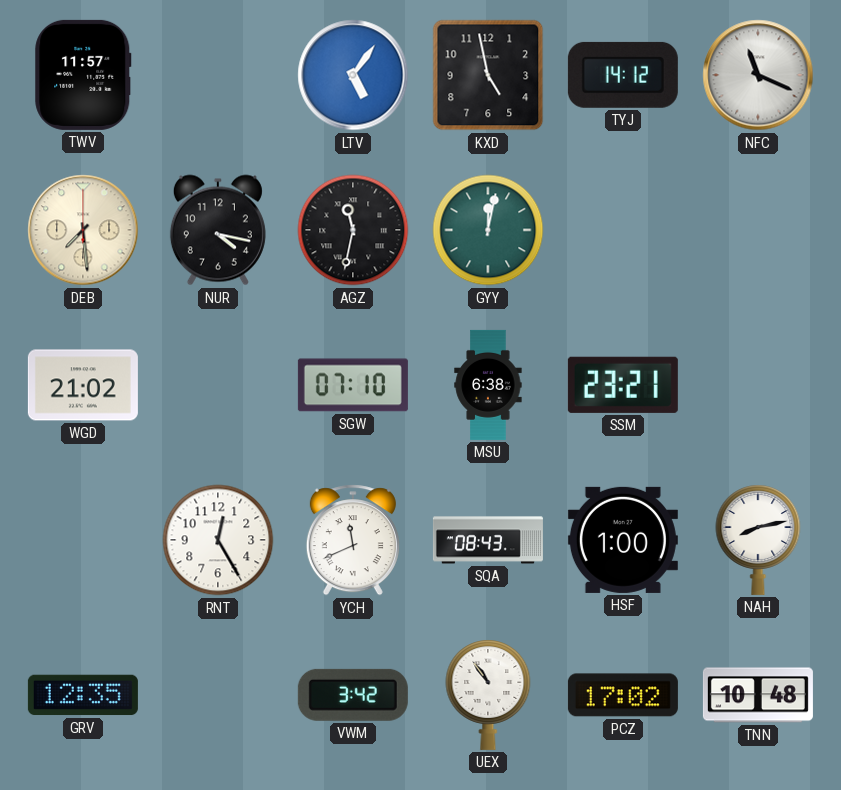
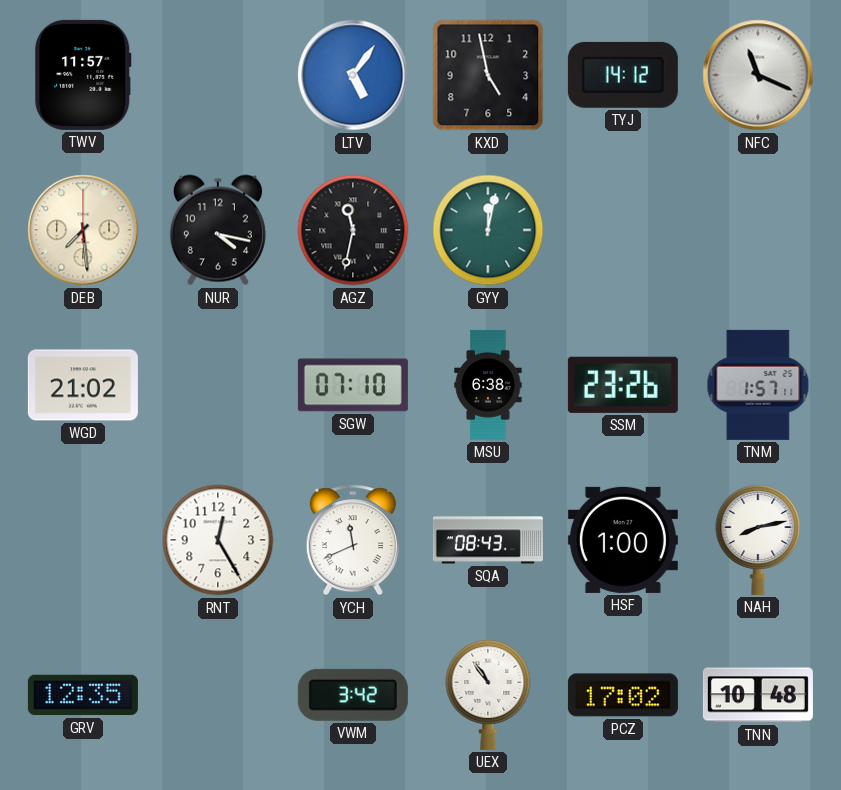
SSM: 23:21 -> 23:26 (623, 385)
TNM: none -> 1:57 (758, 385)
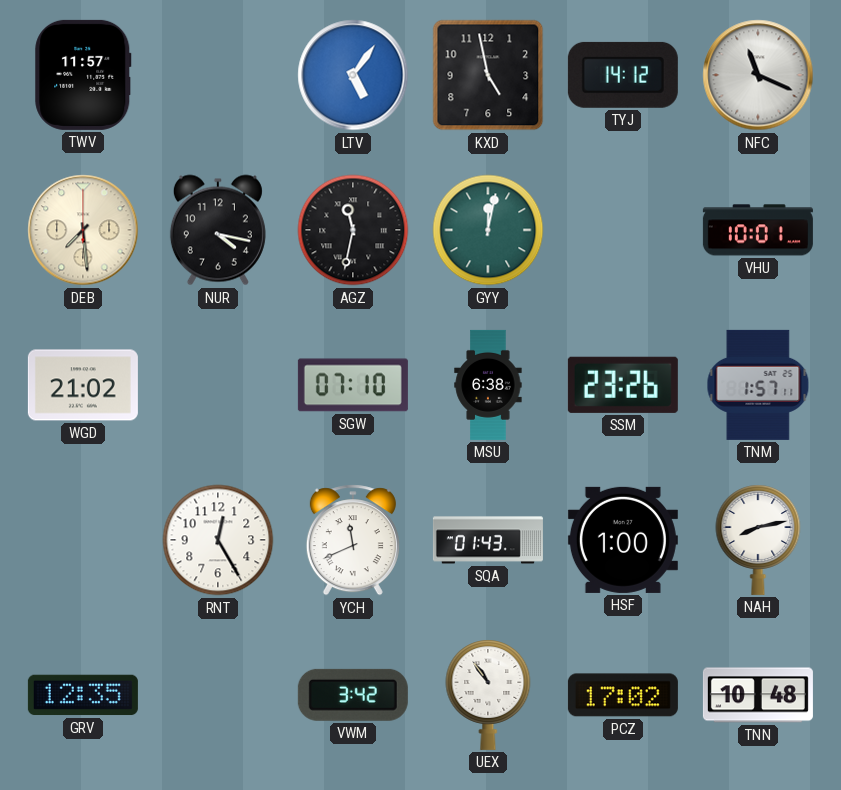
VHU: none -> 10:01 (758, 230)
SQA: 08:43 -> 01:43 (488, 540)
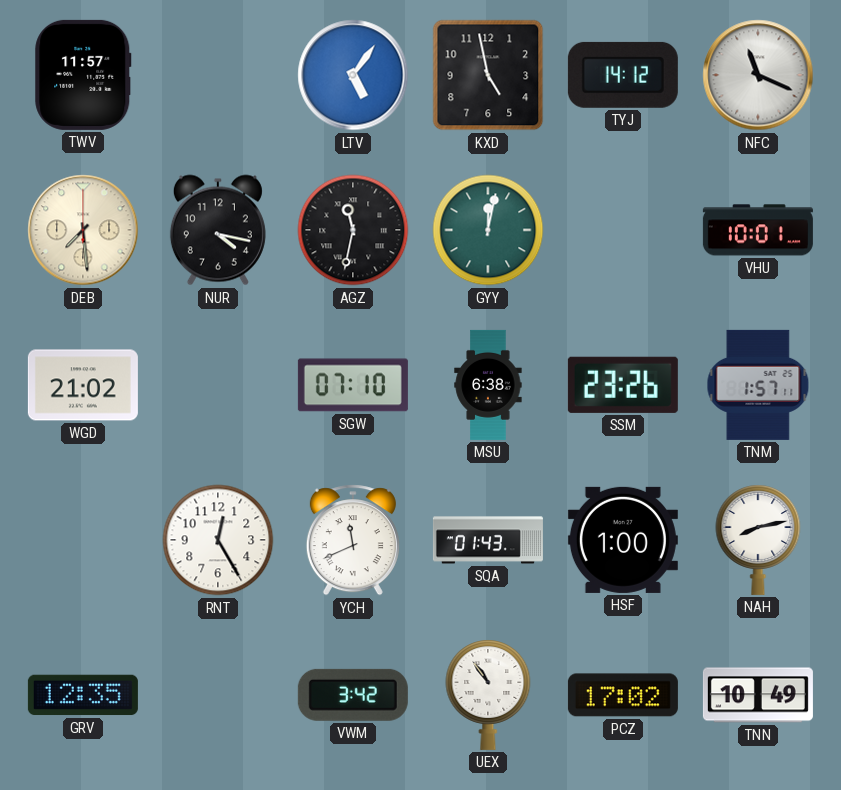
TNN: 10:48 -> 10:49 (758, 695)
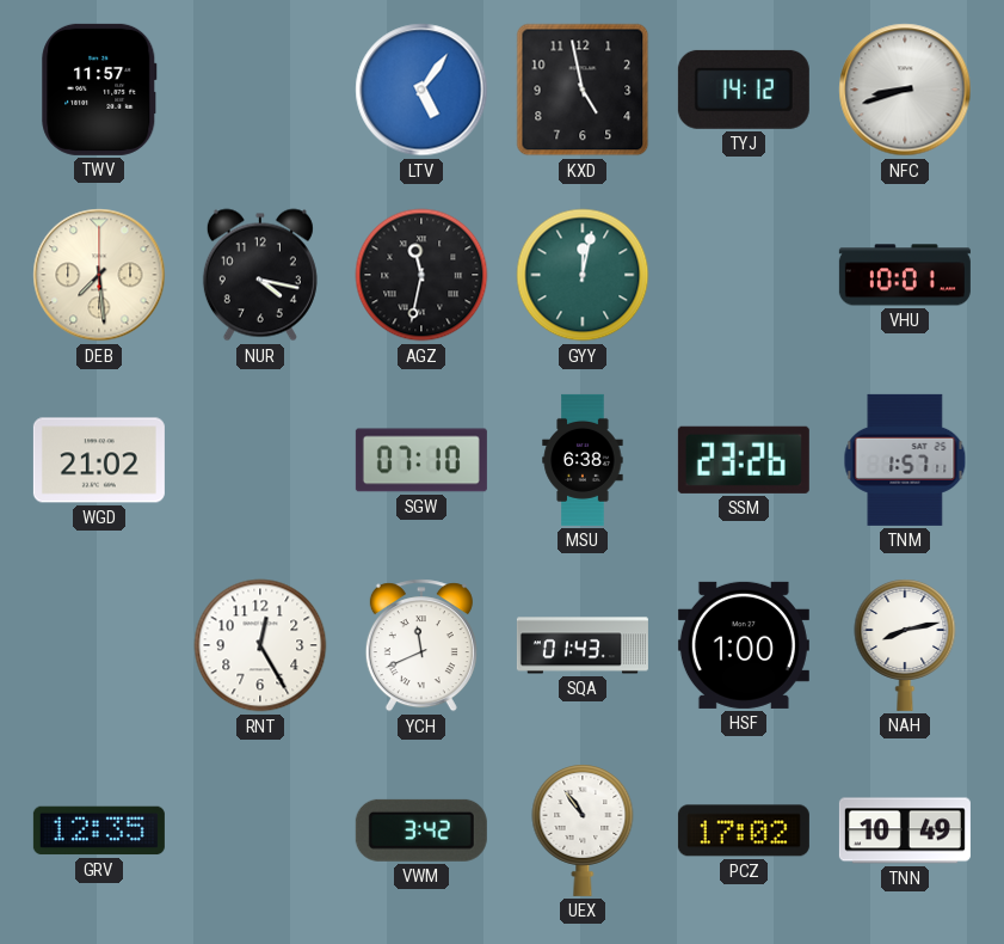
NFC: 11:19 -> 8:42 (905, 90)
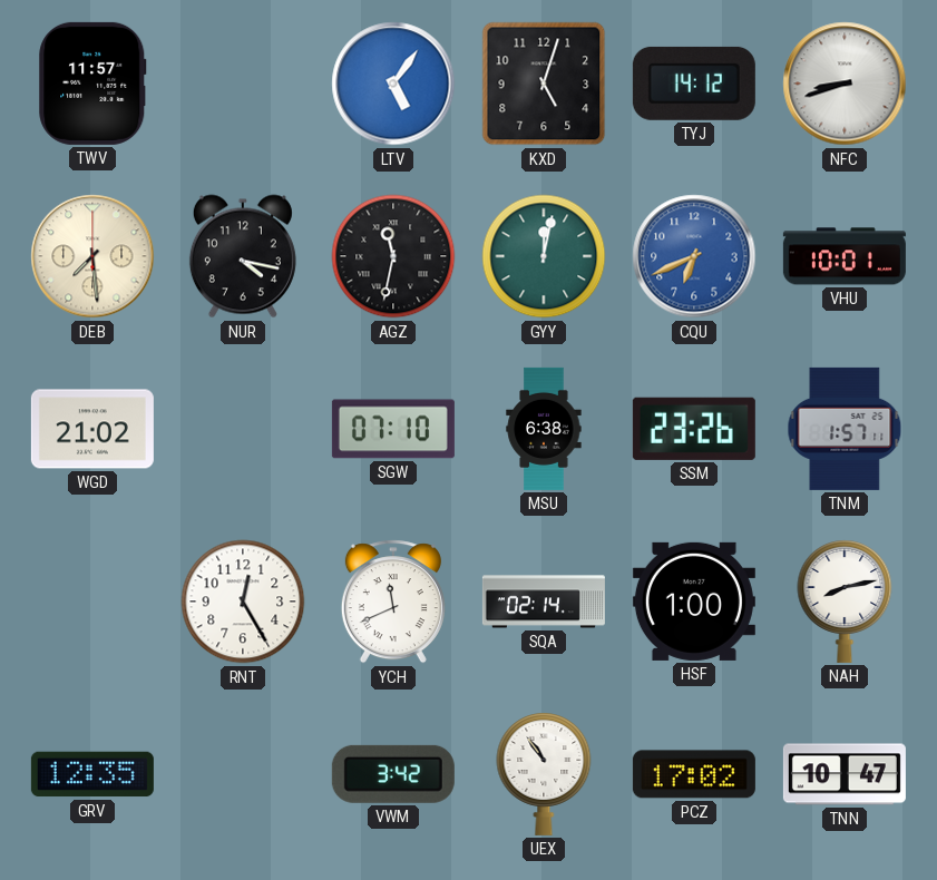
KXD: 4:58 -> 5:03 (544, 84)
CQU: none -> 6:41 (694, 256)
SQA: 01:43 -> 02:14 (544, 602)
TNN: 10:49 -> 10:47 (845, 774)
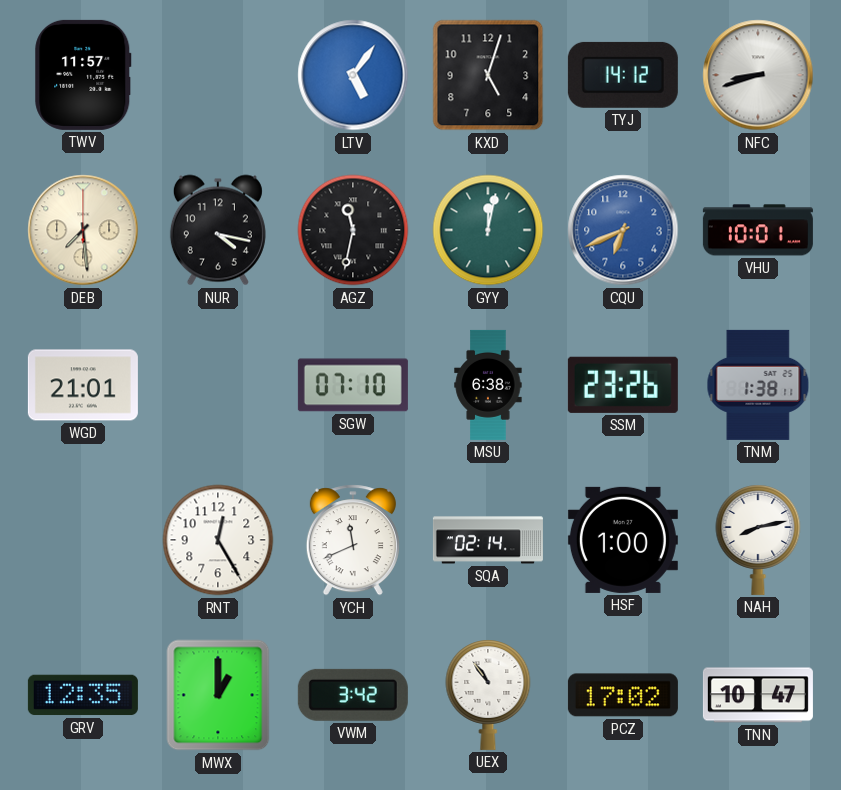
WGD: 21:02 -> 21:01 (83, 385)
TNM: 1:57 -> 1:38 (758, 385)
MWX: none -> 1:00 (218, 695)
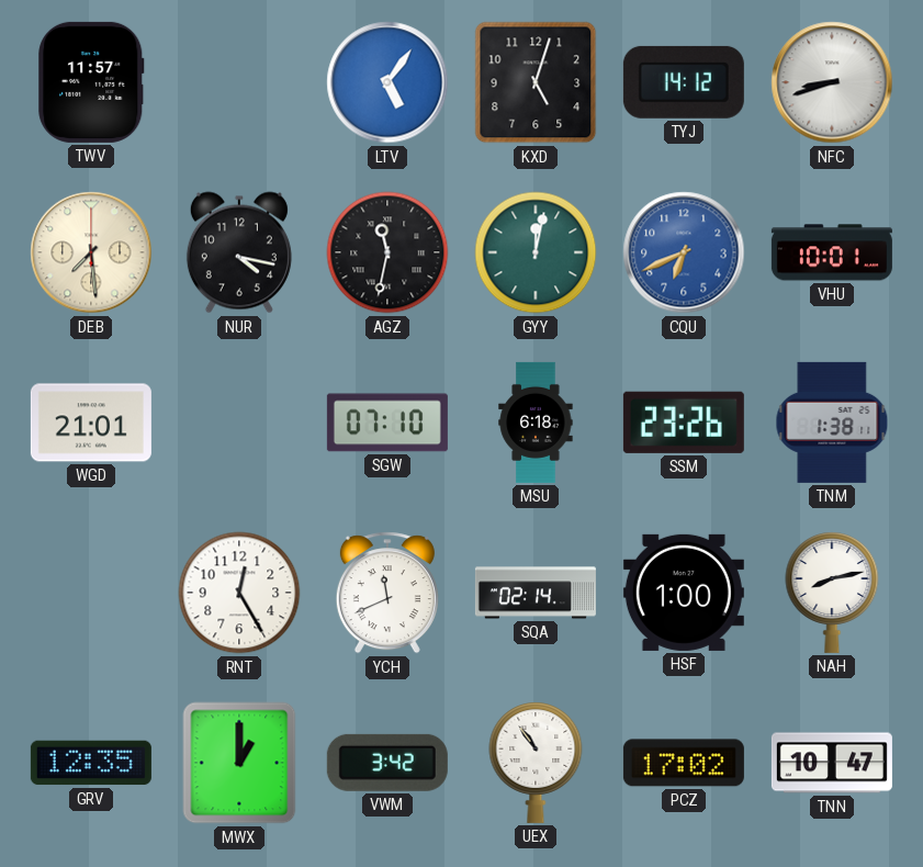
MSU: 6:38 -> 6:18 (536, 423)
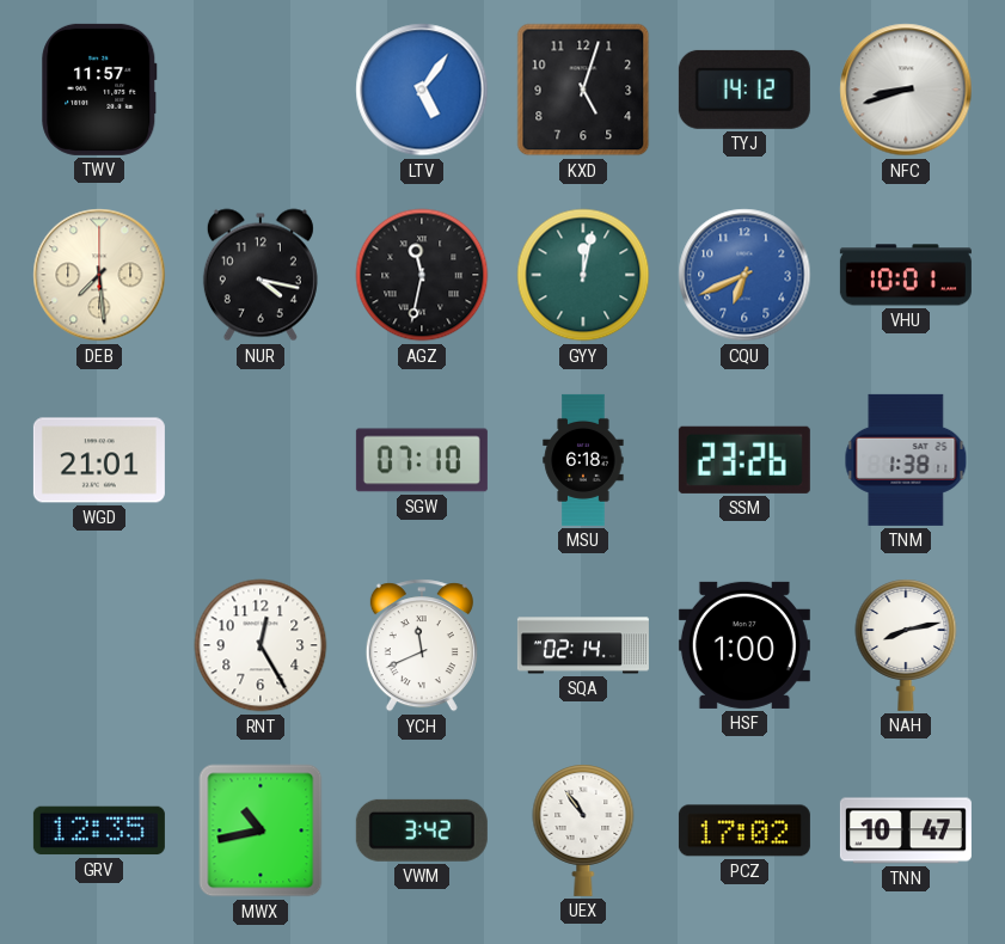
MWX: 1:00 -> 10:43 (261, 830)
